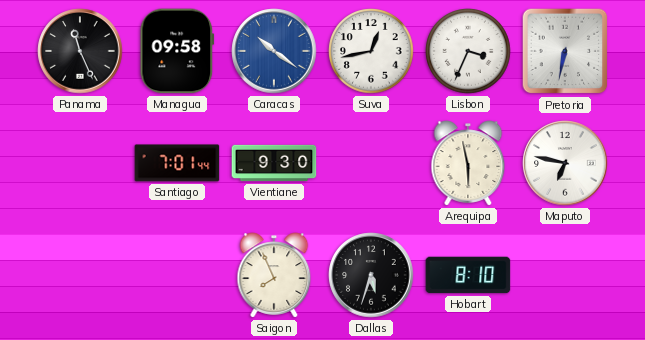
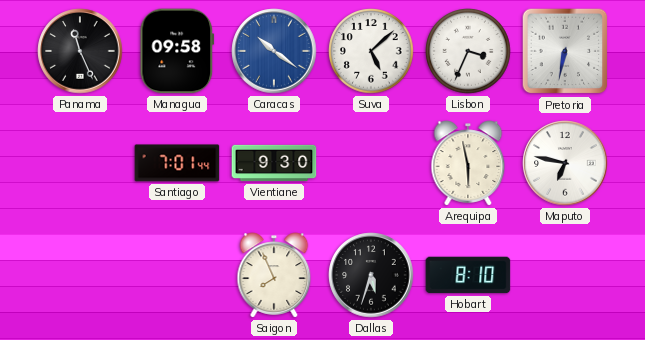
Suva: 12:43 -> 5:08 (371, 51)
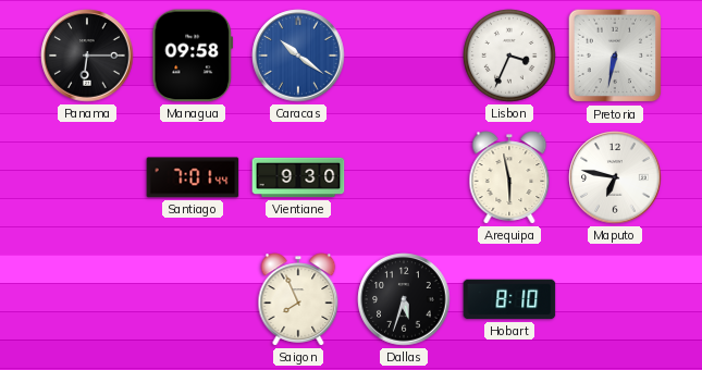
Panama: 11:26 -> 6:15 (87, 55)
Suva: 5:08 -> none (371, 51)
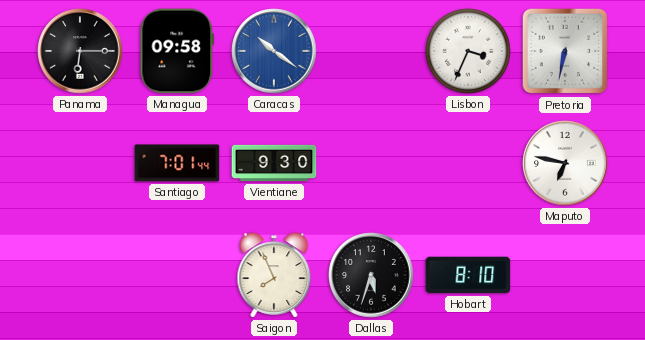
Arequipa: 5:58 -> none (509, 177)
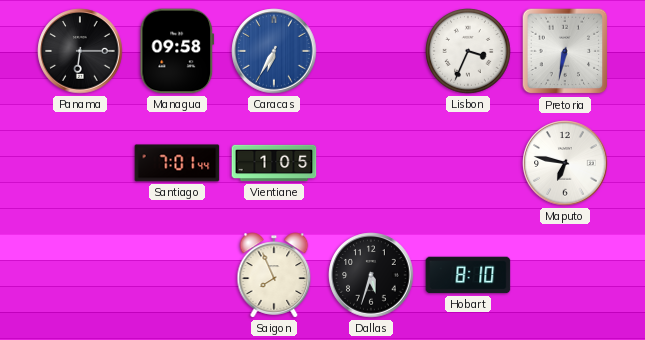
Caracas: 10:21 -> 6:35 (274, 51)
Vientiane: 9:30 -> 1:05 (274, 163)
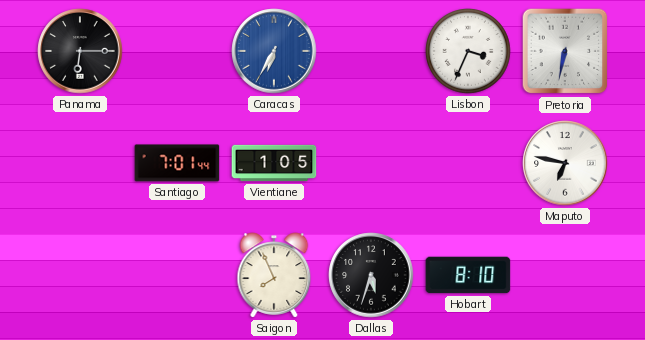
Managua: 09:58 -> none (177, 51)
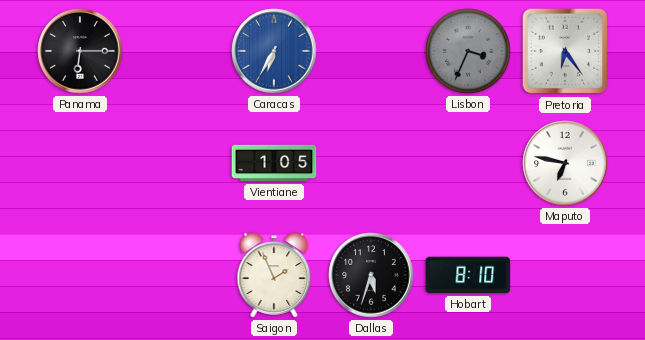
Lisbon dial: white -> grey (468, 51)
Pretoria: 6:32 -> 6:24 (565, 51)
Santiago: 7:01 -> none (177, 163)
Saigon: 7:56 -> 1:56 (274, 275)
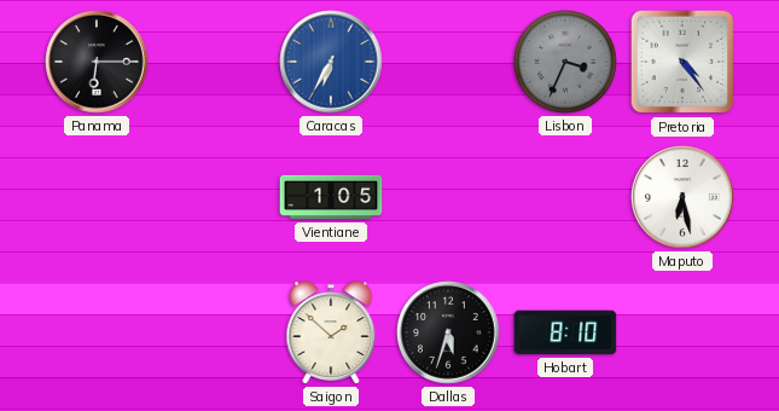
Pretoria: 6:24 -> 4:24 (682, 62)
Maputo: 6:47 -> 6:28 (682, 197)
Saigon: 1:56 -> 1:52 (331, 332)
